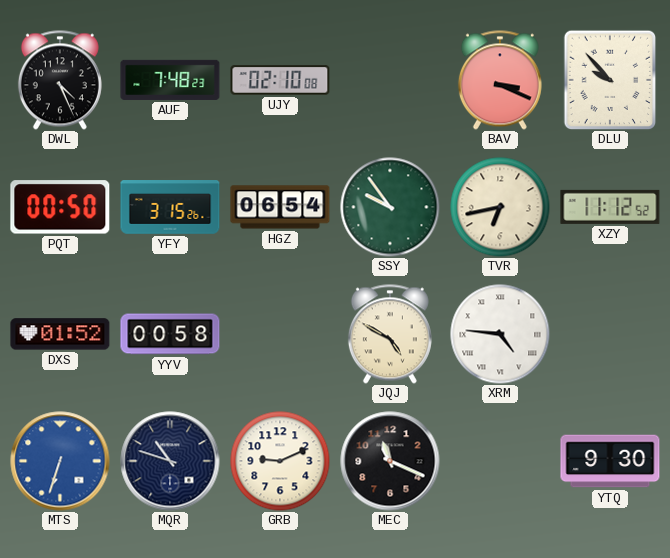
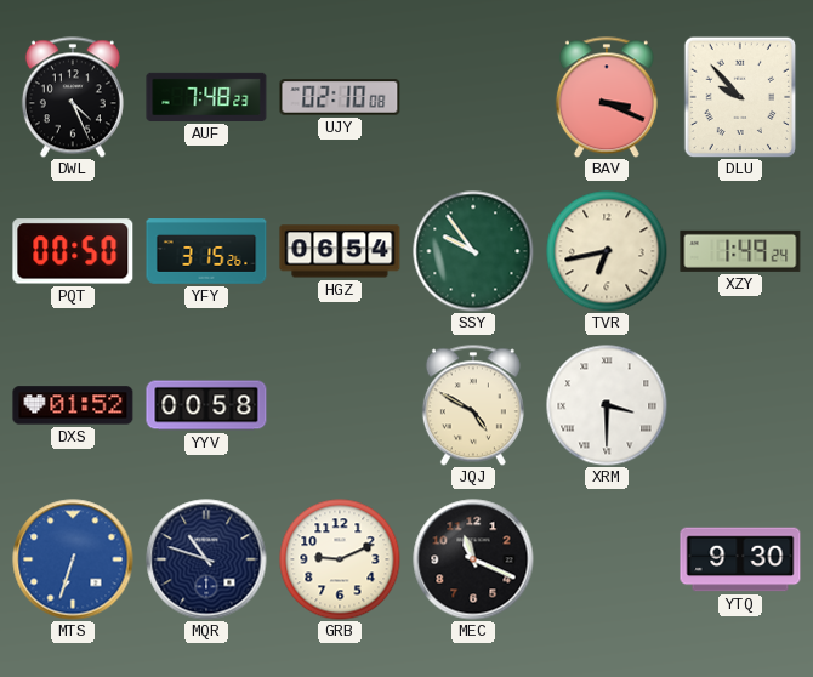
XZY: 11:12 -> 1:49 (740, 251)
XRM: 4:46 -> 3:30 (607, 405)
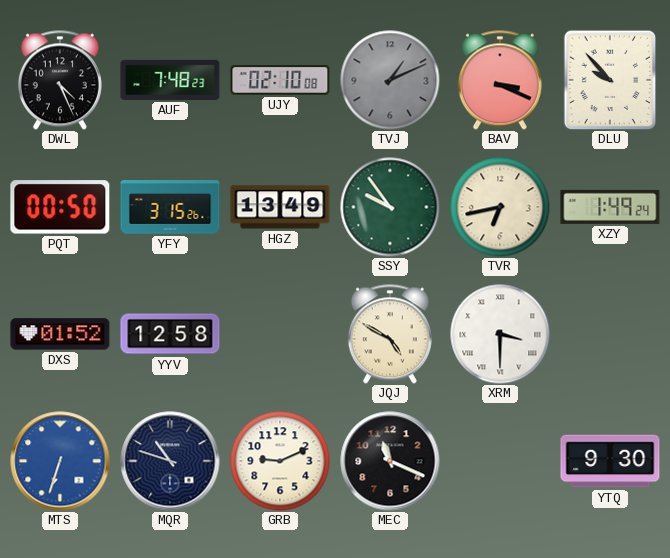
TVJ: none -> 1:11 (390, 80)
HGZ: 06:54 -> 13:49 (280, 207)
YYV: 00:58 -> 12:58 (170, 334)
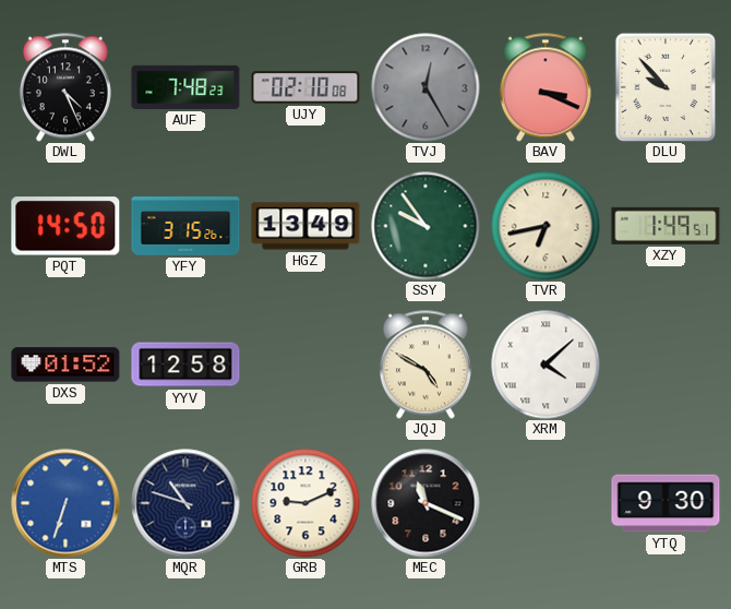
TVJ: 1:11 -> 12:25 (426, 87)
PQT: 00:50 -> 14:50 (65, 226)
XZY: 1:49:24 -> 1:49:51 (666, 226)
XRM: 3:30 -> 4:08 (546, 365)
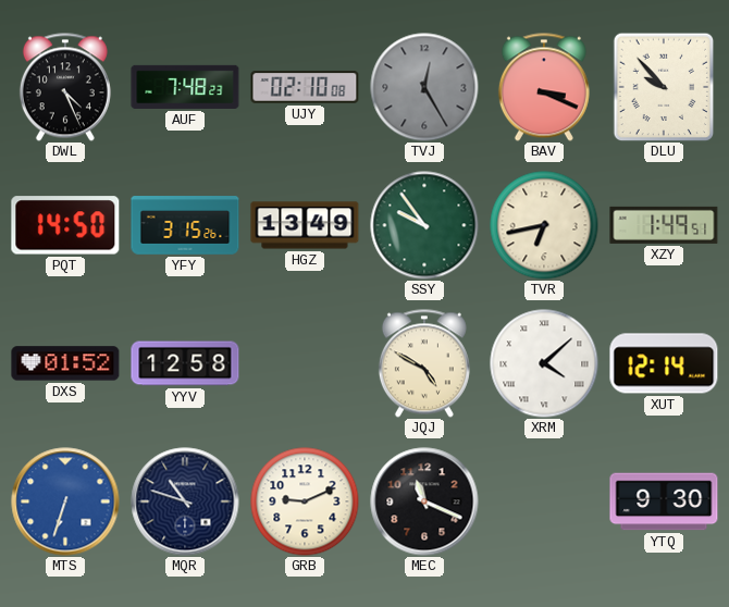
XUT: none -> 12:14 (664, 363)
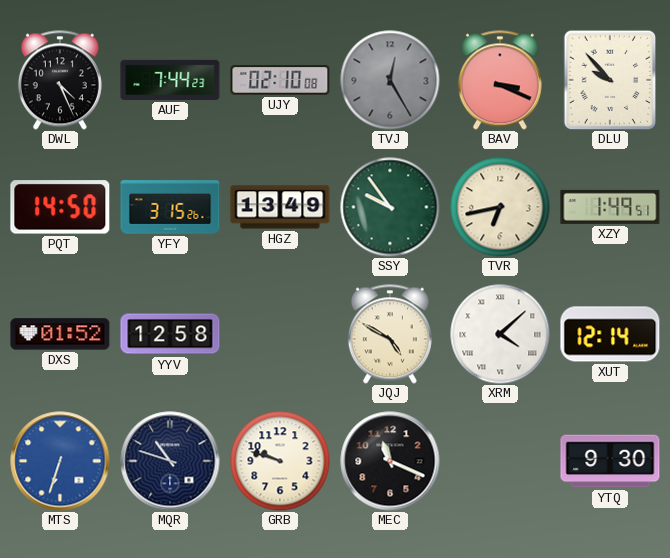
AUF: 7:48 -> 7:44 (170, 80)
GRB: 9:11 -> 9:48 (280, 461)
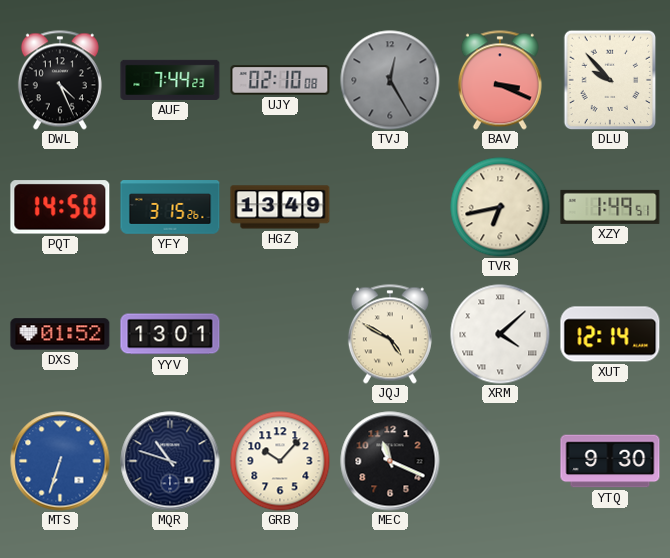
SSY: 9:54 -> none (390, 207)
YYV: 12:58 -> 13:01 (170, 334)
GRB: 9:48 -> 10:07 (280, 461)
